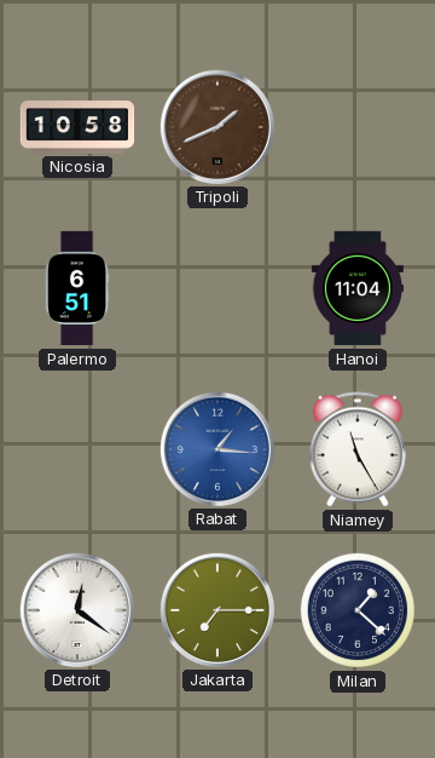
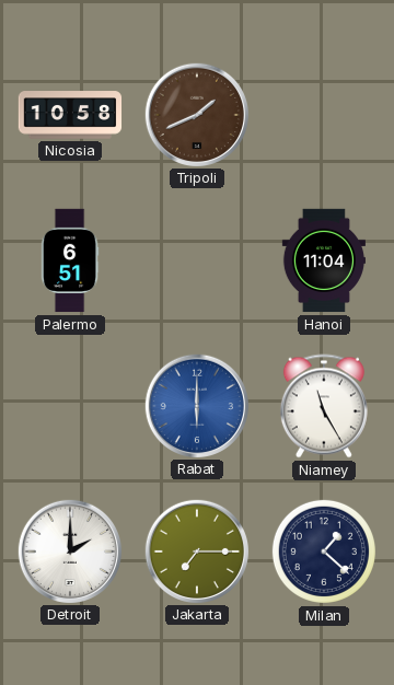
Rabat: 1:16 -> 6:00 (196, 405)
Detroit: 12:21 -> 2:00 (69, 550)
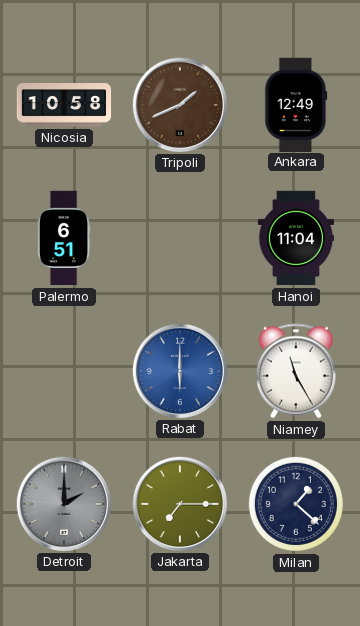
Ankara: none -> 12:49 (296, 104)
Detroit dial: white -> grey (63, 503)
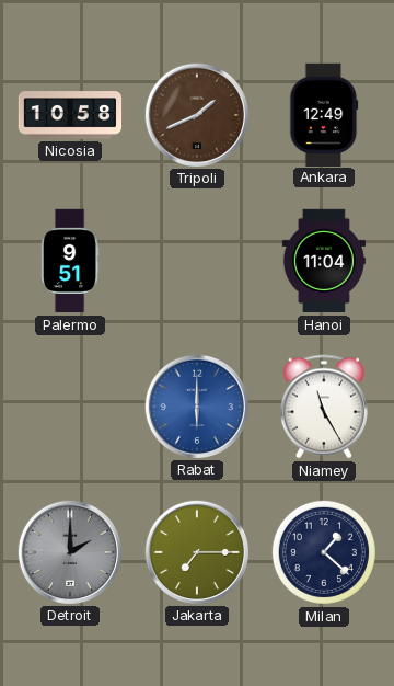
Palermo: 6:51 -> 9:51 (70, 261)
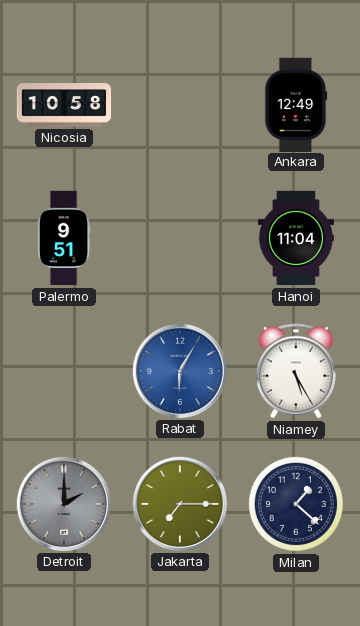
Tripoli: 1:41 -> none (196, 114)
Rabat: 6:00 -> 6:05 (179, 370)
Niamey: 11:25 -> 5:25 (296, 371)
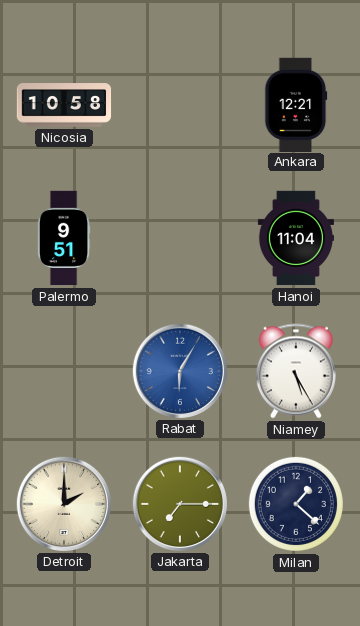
Ankara: 12:49 -> 12:21 (296, 104)
Detroit dial: grey -> cream (63, 503)
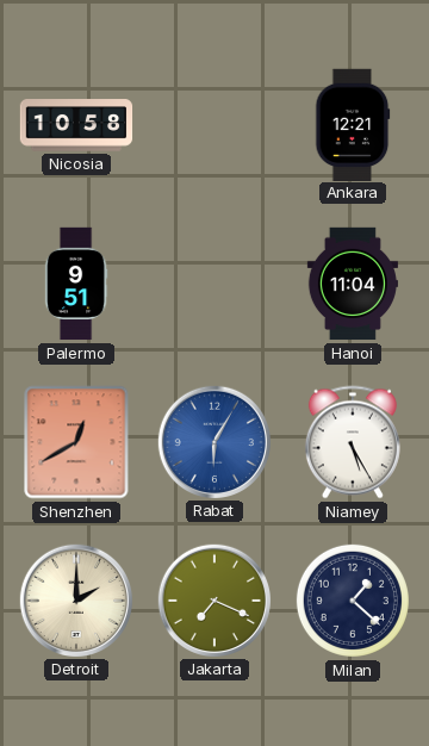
Shenzhen: none -> 12:40 (76, 442)
Jakarta: 7:15 -> 7:19 (213, 599)
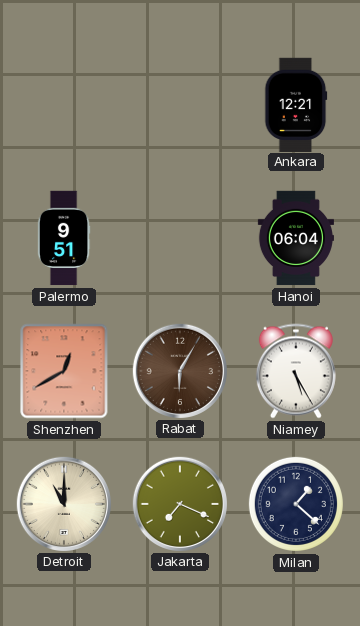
Nicosia: 10:58 -> none (76, 125)
Hanoi: 11:04 -> 06:04 (296, 238)
Rabat dial: blue -> brown (179, 370)
Detroit: 2:00 -> 11:00 (63, 503)
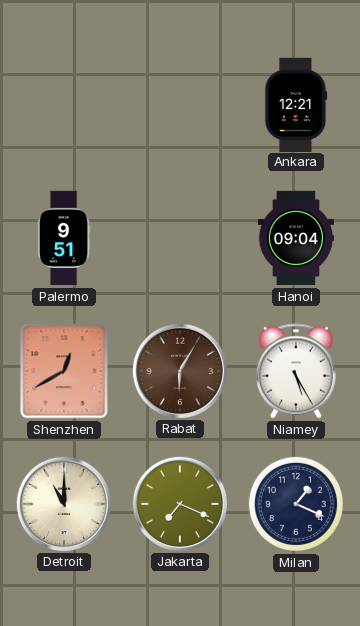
Hanoi: 06:04 -> 09:04 (296, 238)
Milan: 1:22 -> 1:19 (296, 504)
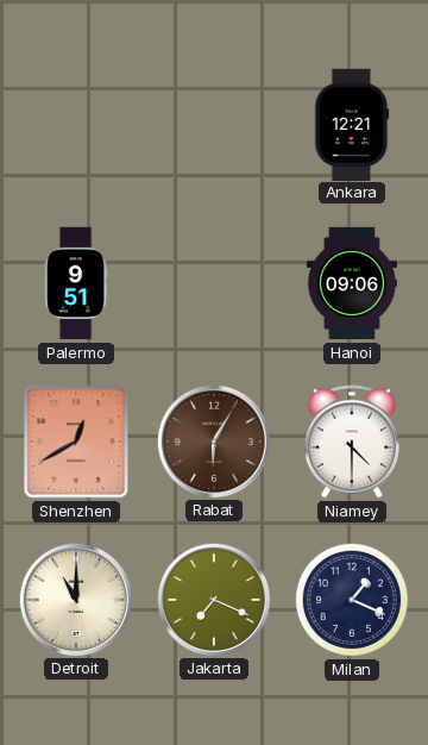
Hanoi: 09:04 -> 09:06 (352, 283)
Niamey: 5:25 -> 4:30 (352, 442)
